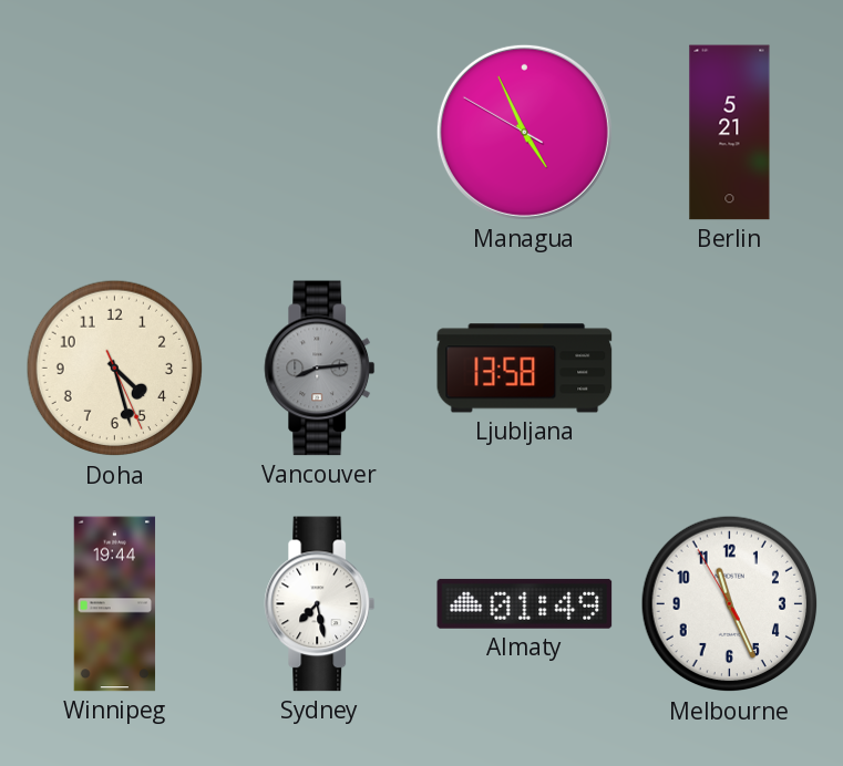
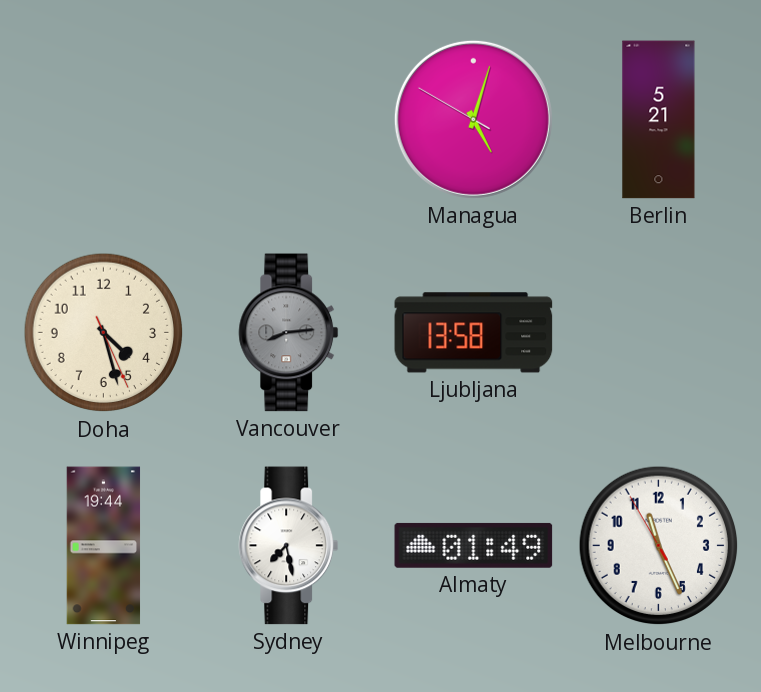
Managua: 4:55 -> 5:02 (473, 119)
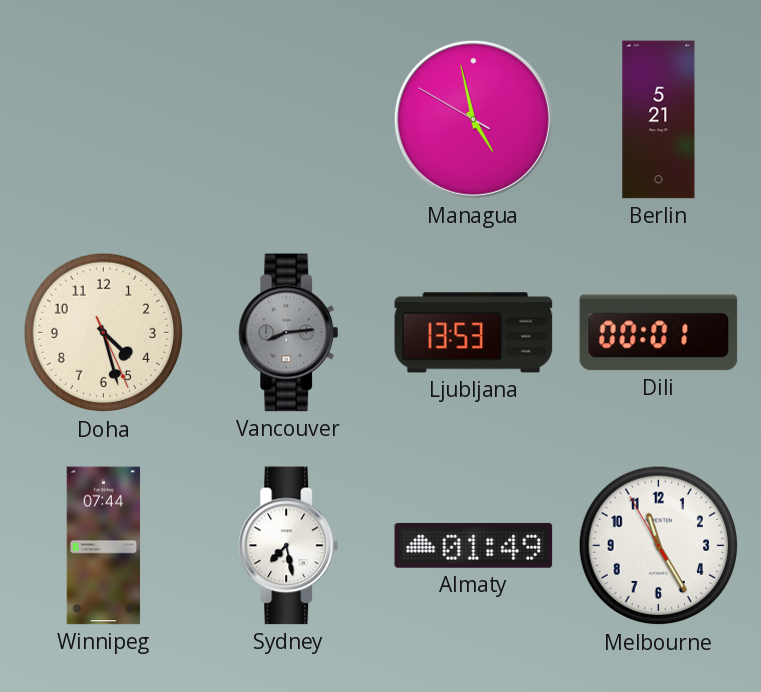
Managua: 5:02 -> 4:57 (473, 119)
Ljubljana: 13:58 -> 13:53 (474, 333)
Dili: none -> 00:01 (659, 333)
Winnipeg: 19:44 -> 07:44 (104, 546)
Melbourne: 11:25 -> 11:24 (659, 546)
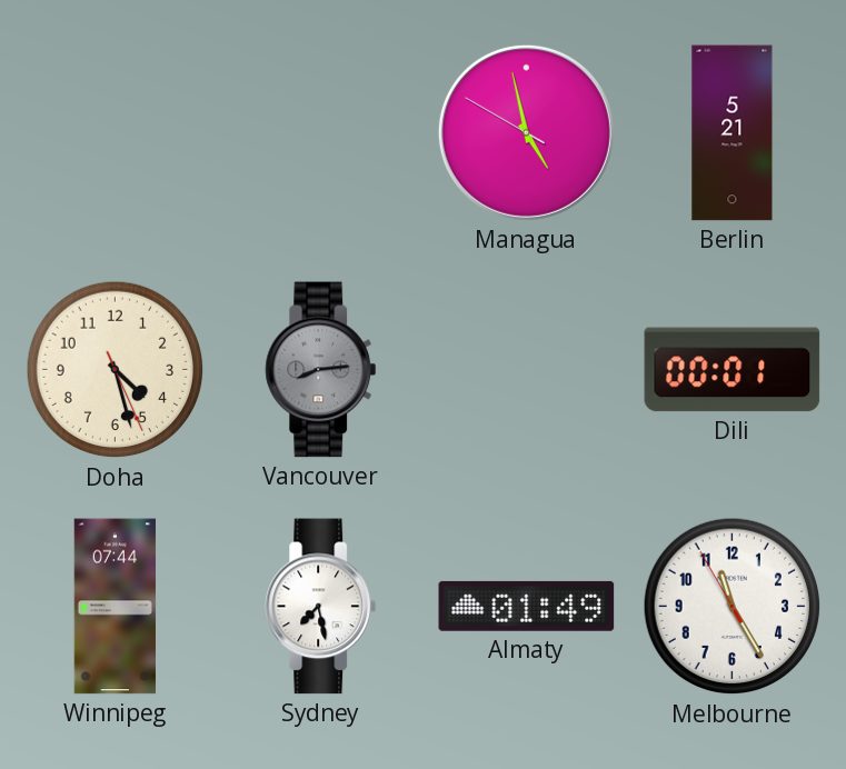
Ljubljana: 13:53 -> none (474, 333)
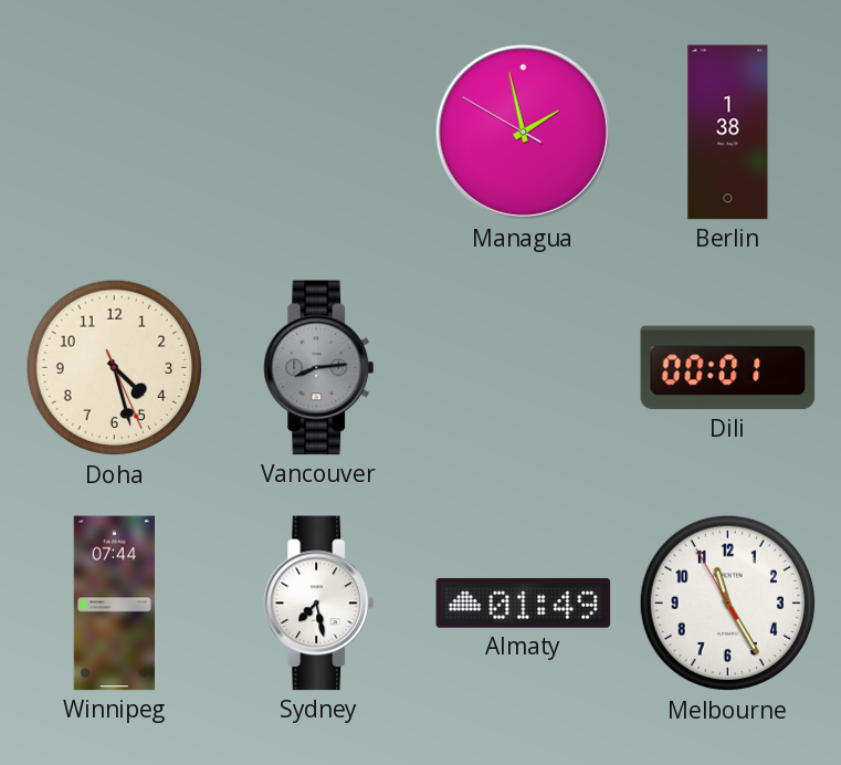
Managua: 4:57 -> 1:57 (523, 132)
Berlin: 5:21 -> 1:38 (728, 133)
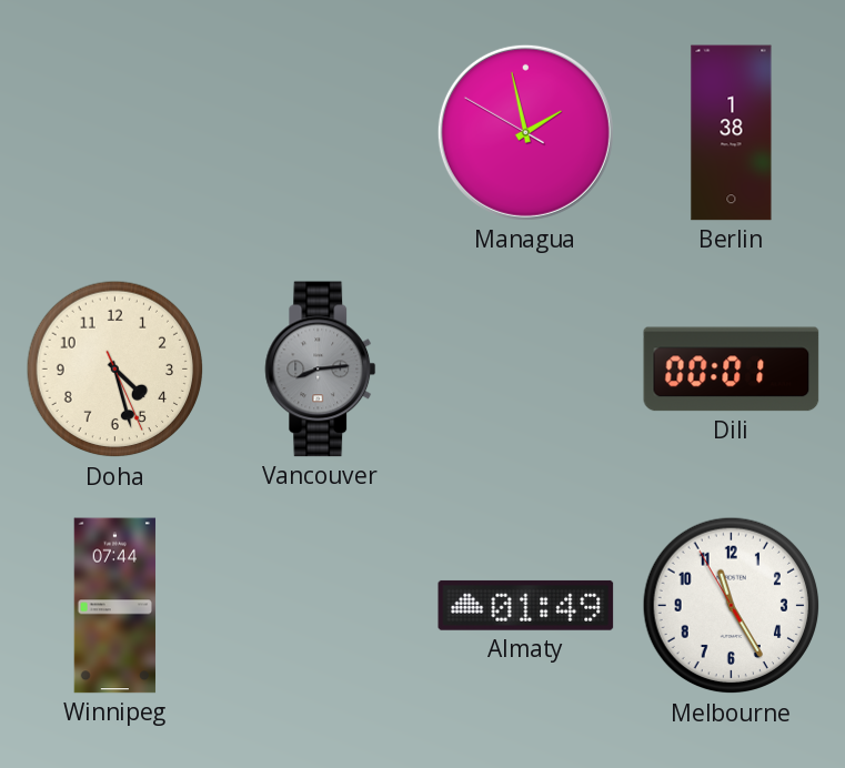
Sydney: 7:28 -> none (319, 604)
